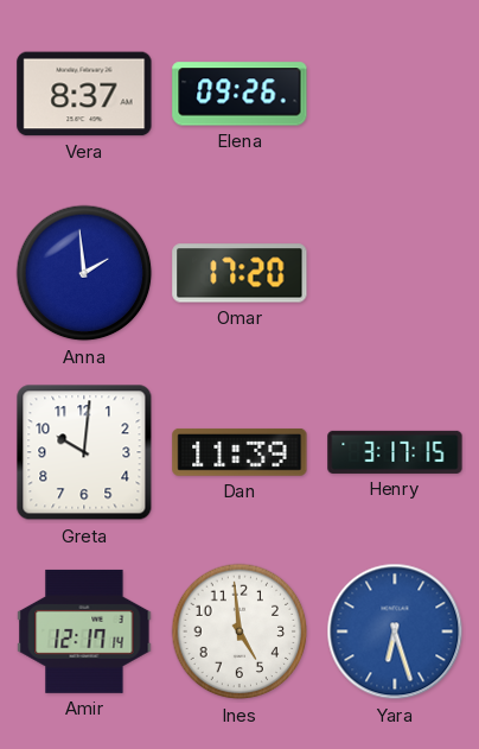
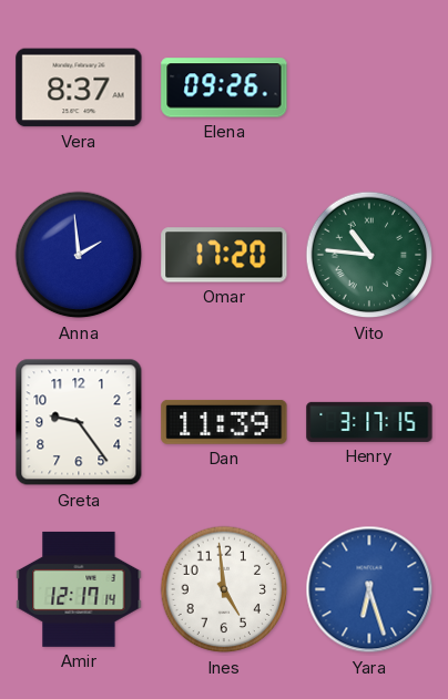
Vito: none -> 10:46 (369, 255)
Greta: 10:01 -> 9:24 (79, 422)
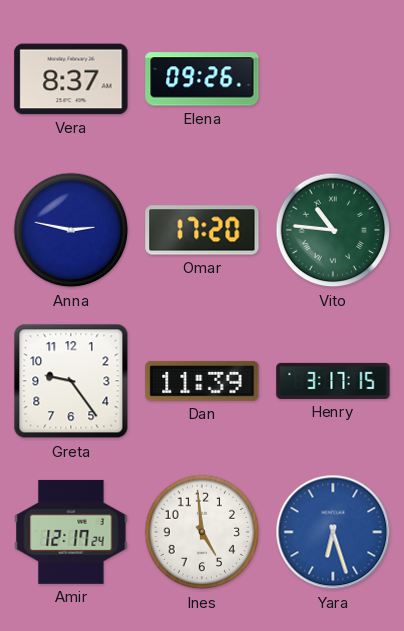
Anna: 1:59 -> 2:47 (71, 230)
Amir: 12:17:14 -> 12:17:24 (71, 532)
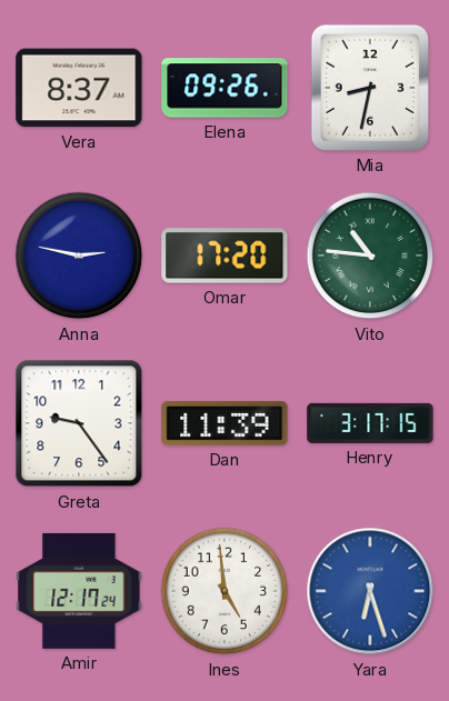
Mia: none -> 8:32 (370, 88)
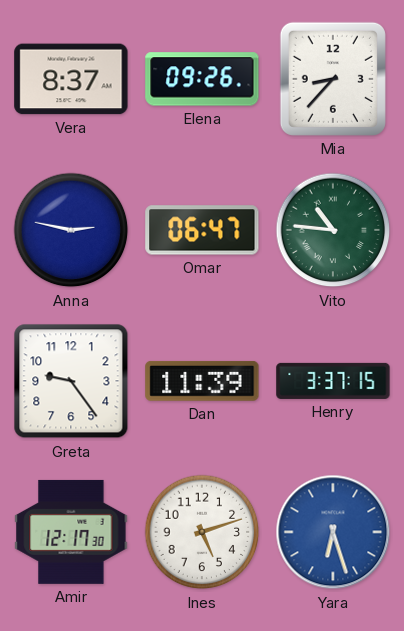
Mia: 8:32 -> 8:37 (333, 79)
Omar: 17:20 -> 06:47 (202, 230)
Henry: 3:17 -> 3:37 (333, 381)
Amir: 12:17:24 -> 12:17:30 (71, 532)
Ines: 4:59 -> 5:12 (202, 532)
